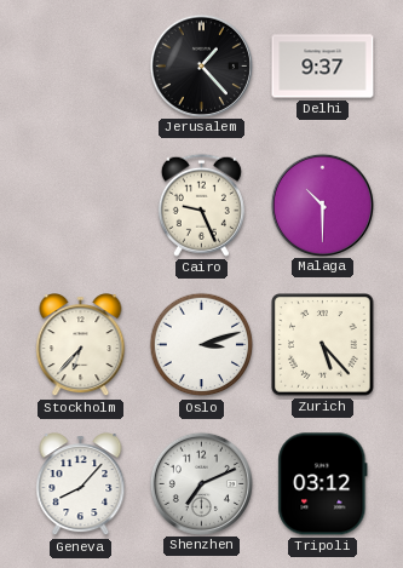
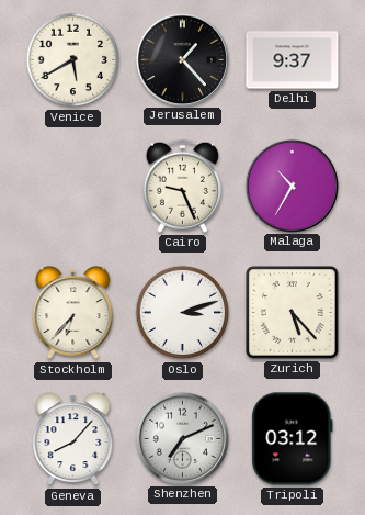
Venice: none -> 5:40 (73, 60)
Malaga: 10:30 -> 10:35 (292, 186)
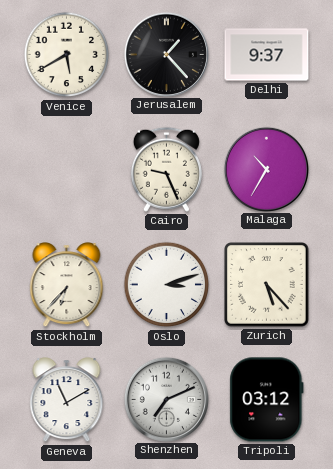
Geneva: 8:07 -> 11:10 (67, 400)
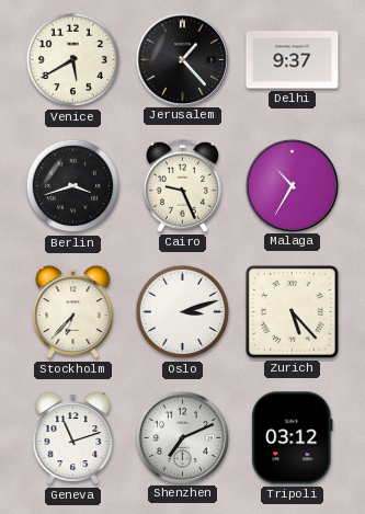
Berlin: none -> 3:42 (73, 186)
Geneva: 11:10 -> 11:12 (73, 438)
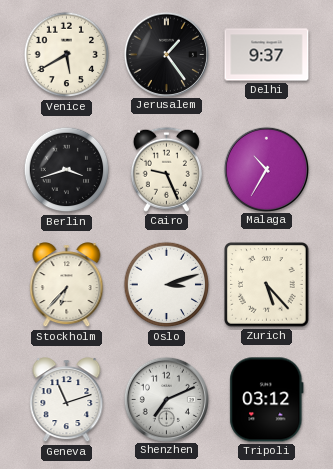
Jerusalem: 1:23 -> 1:24 (166, 54)
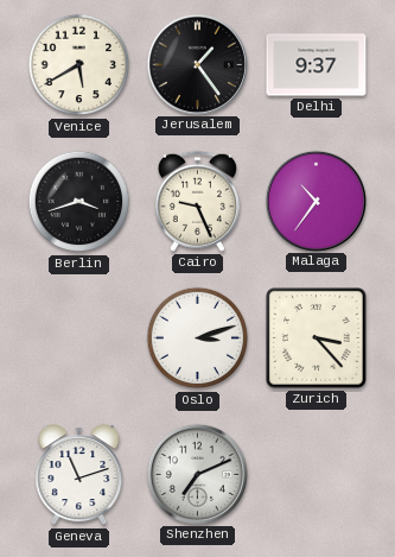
Malaga: 10:35 -> 10:36 (316, 201)
Stockholm: 6:37 -> none (67, 285)
Zurich: 5:23 -> 3:23 (317, 338)
Tripoli: 03:12 -> none (267, 400)
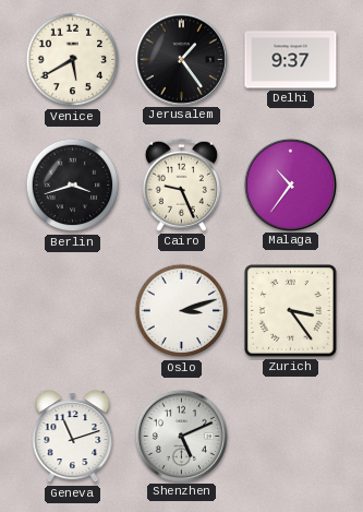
Zurich: 3:23 -> 3:24 (291, 311)
Shenzhen: 7:11 -> 5:11 (181, 436)
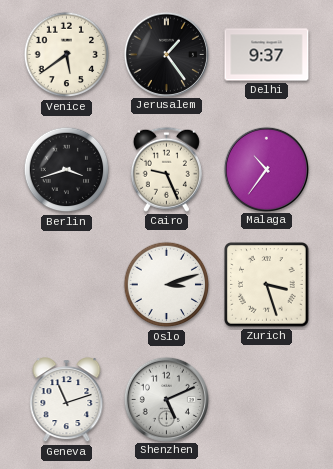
Venice: 5:40 -> 5:39 (67, 55)
Zurich: 3:24 -> 3:27 (267, 285)
